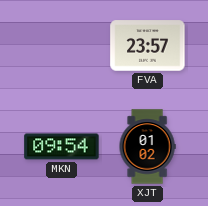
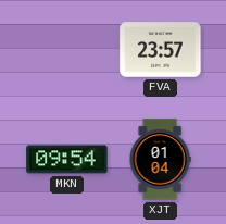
XJT: 01:02 -> 01:04 (160, 160)
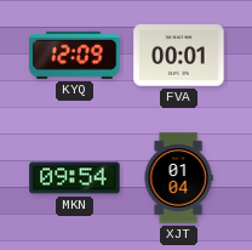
KYQ: none -> 12:09 (75, 55)
FVA: 23:57 -> 00:01 (179, 56)
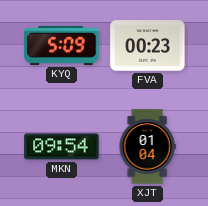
KYQ: 12:09 -> 5:09 (62, 45)
FVA: 00:01 -> 00:23 (148, 46)
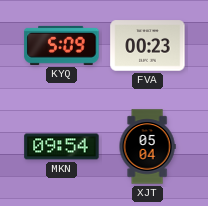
XJT: 01:04 -> 05:04 (147, 147)
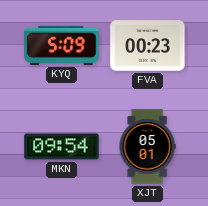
XJT: 05:04 -> 05:01 (147, 147)
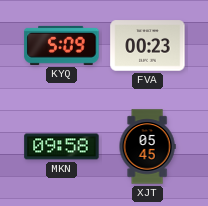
MKN: 09:54 -> 09:58 (62, 147)
XJT: 05:01 -> 05:45 (147, 147)
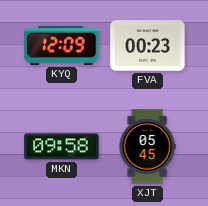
KYQ: 5:09 -> 12:09 (62, 45)
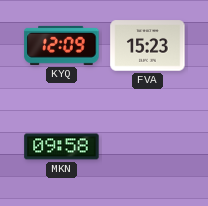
FVA: 00:23 -> 15:23 (148, 46)
XJT: 05:45 -> none (147, 147)
